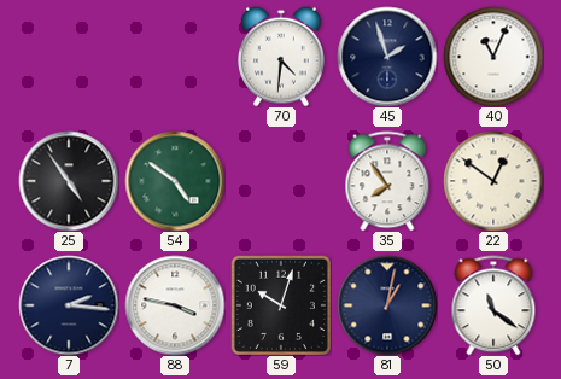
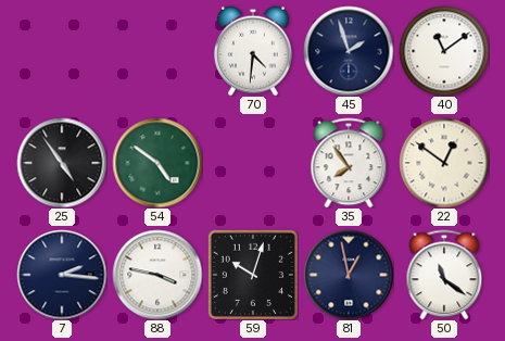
40: 11:04 -> 11:09 (444, 51)
81: 1:02 -> 12:58 (349, 275)
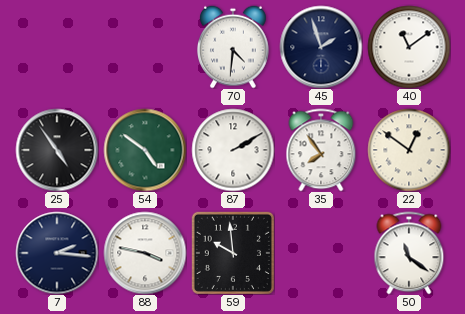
87: none -> 2:10 (233, 150)
59: 10:03 -> 9:59 (233, 253)
81: 12:58 -> none (349, 275)
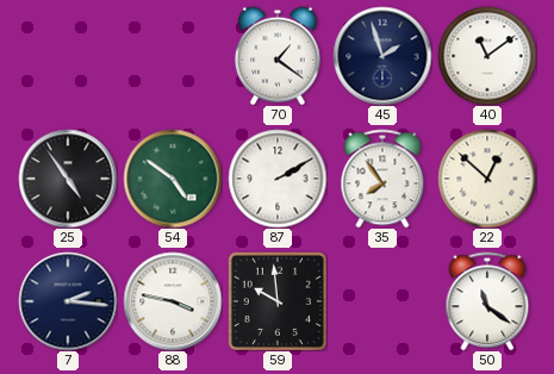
70: 4:31 -> 1:21 (279, 56)
22: 12:51 -> 12:52 (487, 179)
